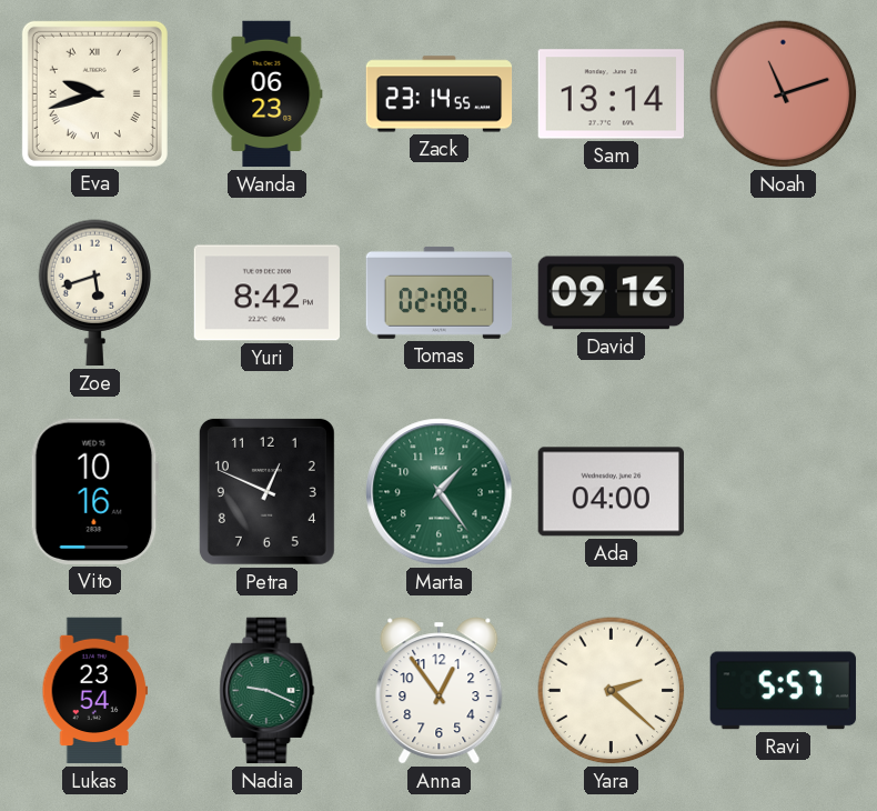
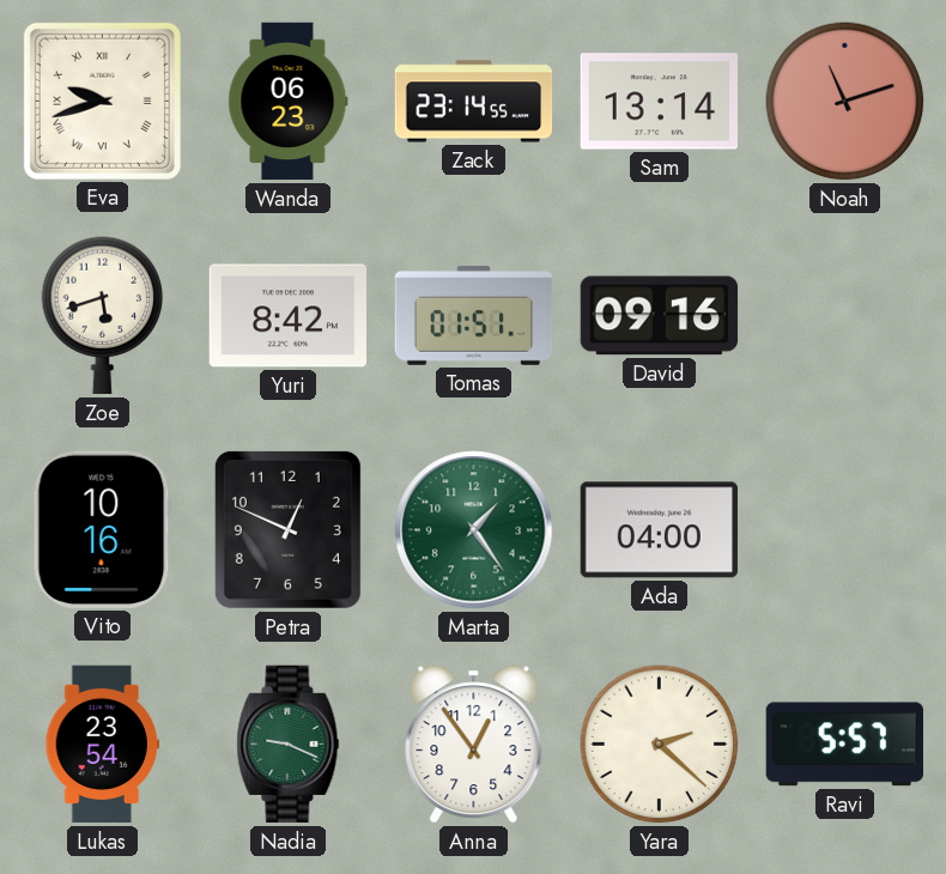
Tomas: 02:08 -> 01:51 (474, 315)
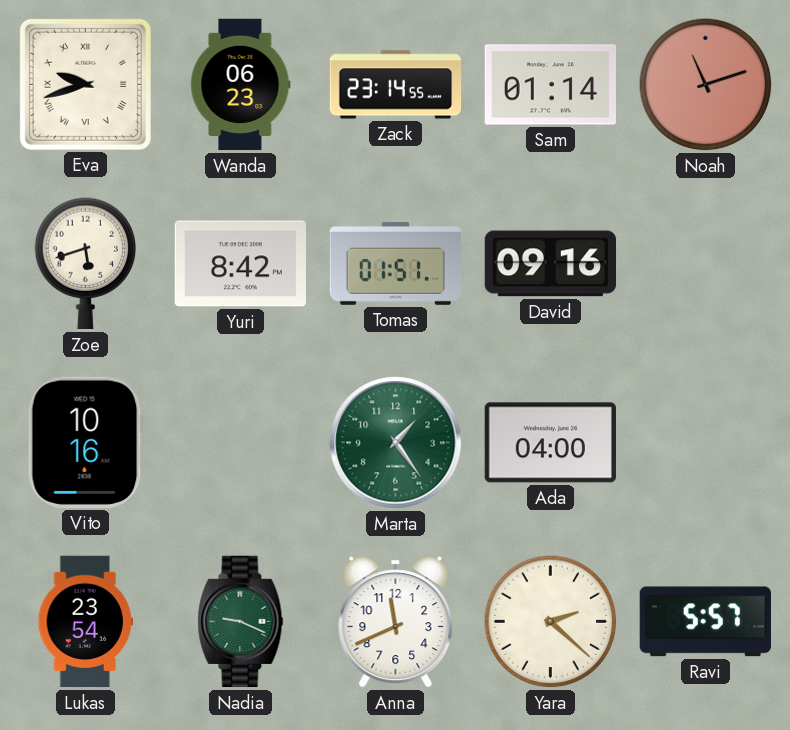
Sam: 13:14 -> 01:14 (550, 85)
Petra: 12:49 -> none (287, 529)
Anna: 12:54 -> 11:41 (396, 622)
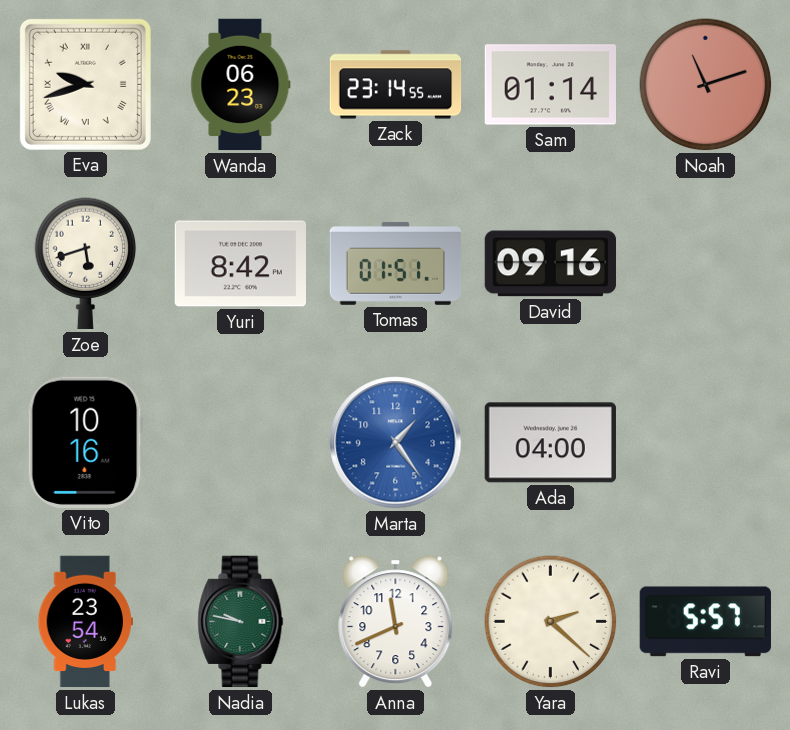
Marta dial: green -> blue (396, 443)
Nadia: 9:19 -> 9:47 (241, 622)
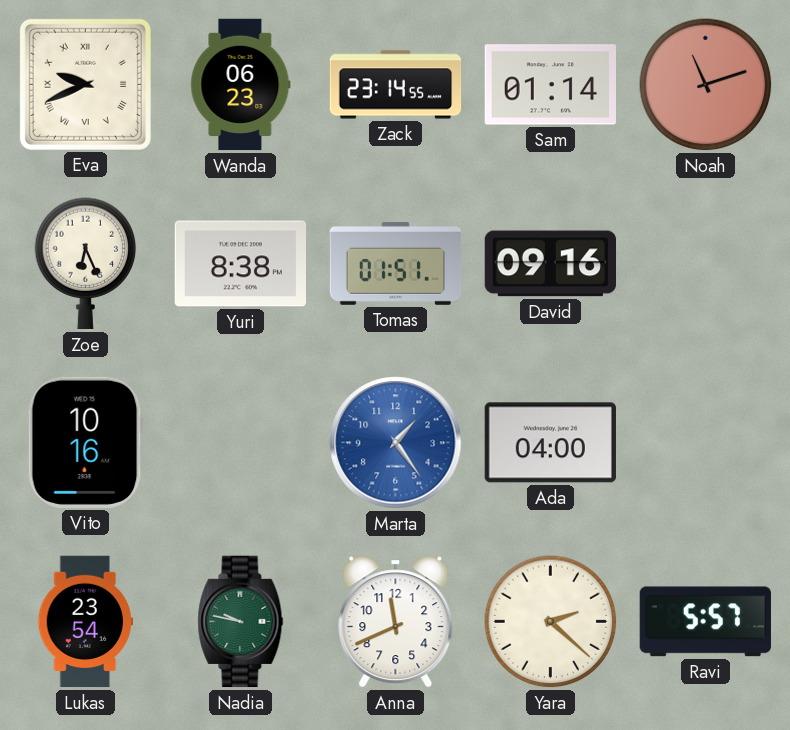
Eva: 9:42 -> 9:41 (85, 84)
Zoe: 5:42 -> 6:26 (86, 264)
Yuri: 8:42 -> 8:38 (240, 264)
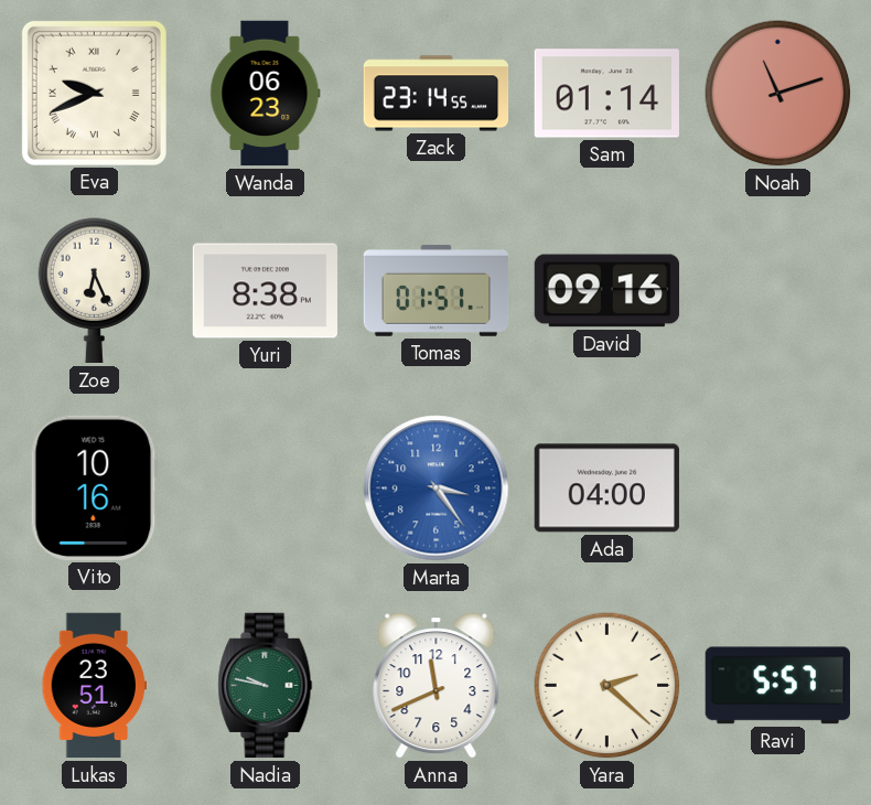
Marta: 1:24 -> 3:24 (437, 489)
Lukas: 23:54 -> 23:51 (95, 686)
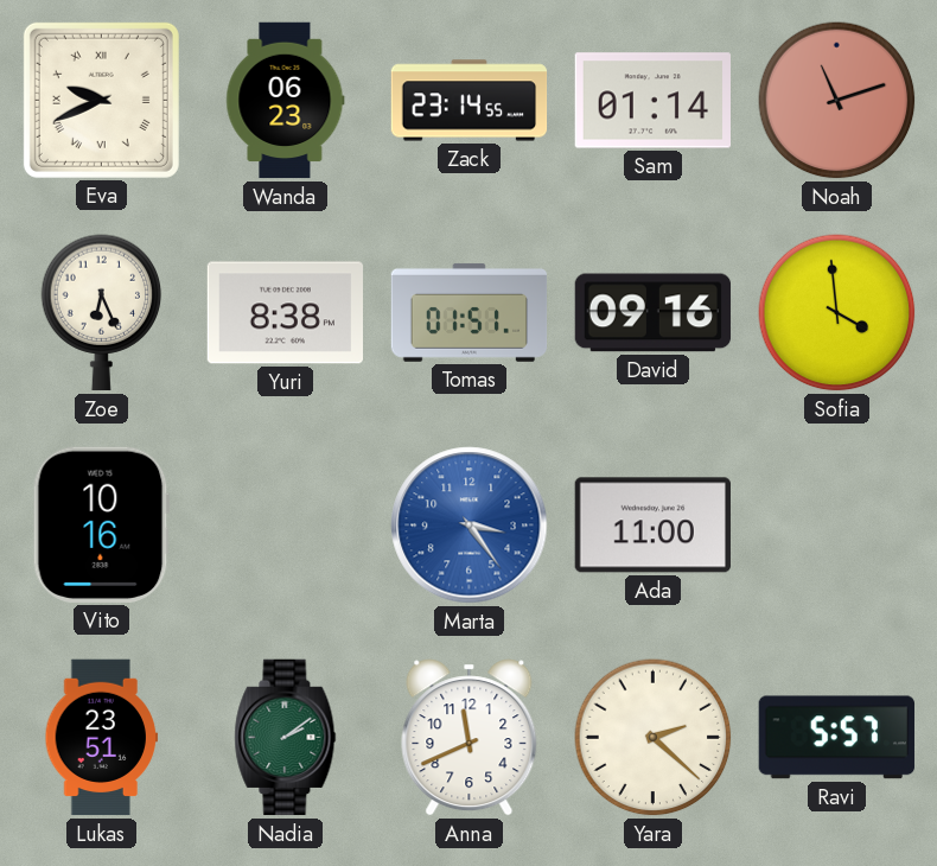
Sofia: none -> 3:59 (837, 313)
Ada: 04:00 -> 11:00 (652, 526)
Nadia: 9:47 -> 2:09 (286, 738)
